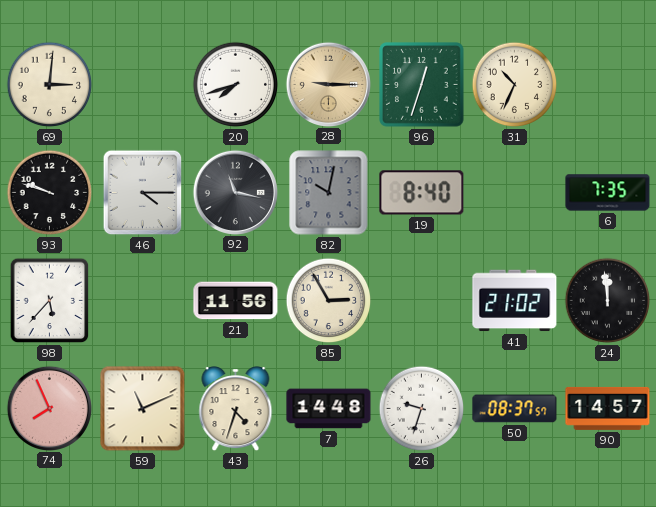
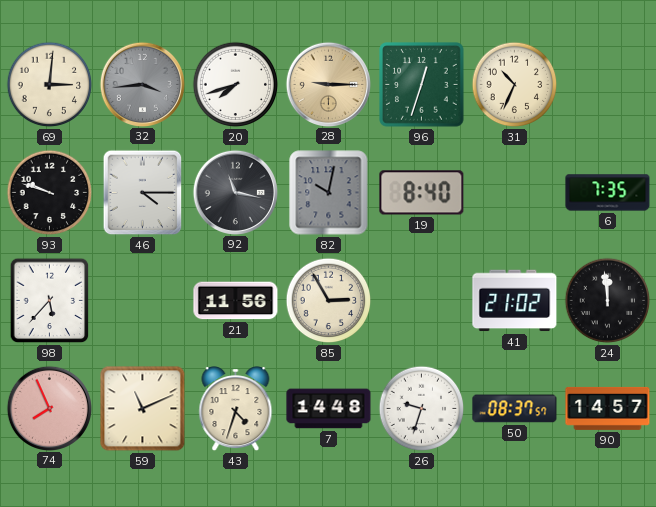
32: none -> 3:44 (142, 84)
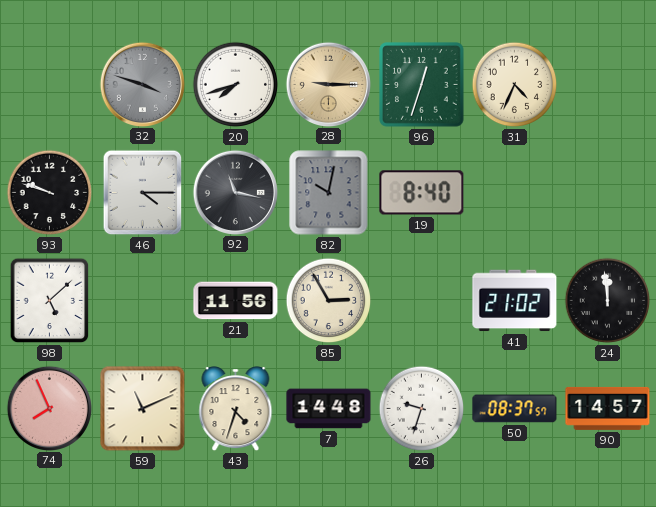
69: 3:01 -> none (50, 85)
32: 3:44 -> 3:48 (142, 84)
31: 10:34 -> 4:34 (515, 85)
6: 7:35 -> none (608, 193)
98: 5:37 -> 5:08 (50, 301)
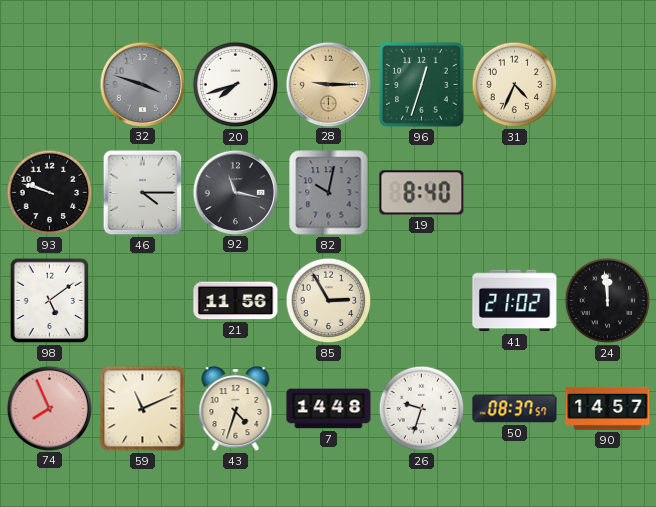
98: 5:08 -> 5:09 (50, 301)
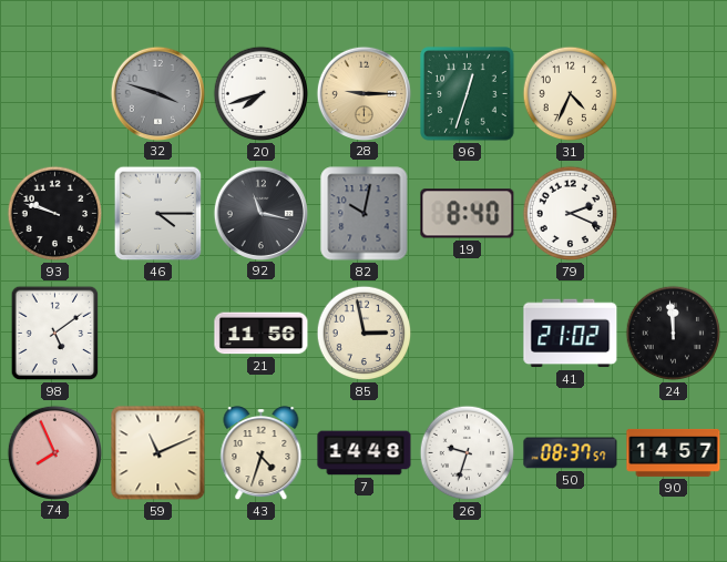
79: none -> 2:19 (571, 214)
85: 2:55 -> 2:58 (365, 334)
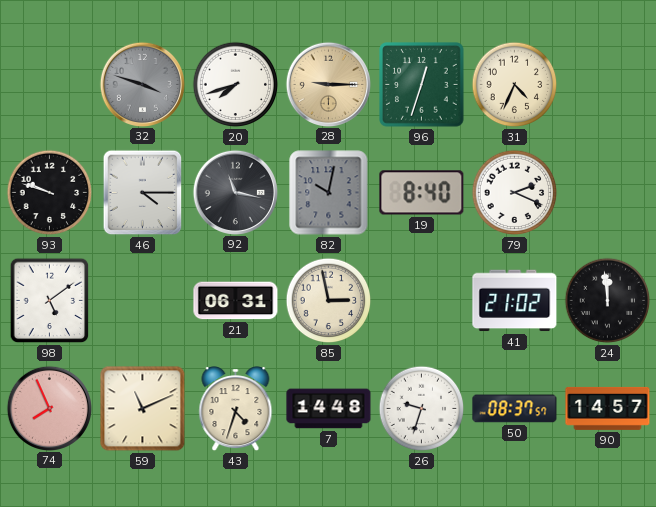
21: 11:56 -> 06:31 (236, 301)
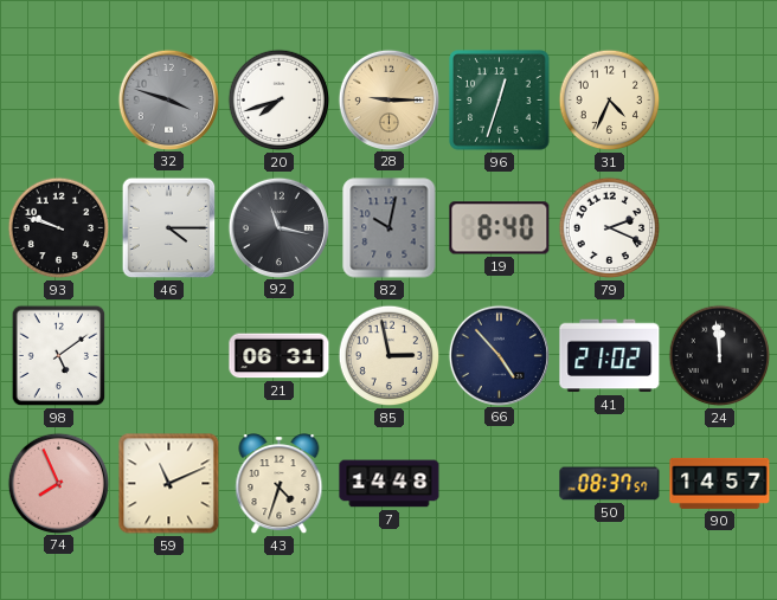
66: none -> 4:53 (499, 355)
26: 9:33 -> none (422, 409)
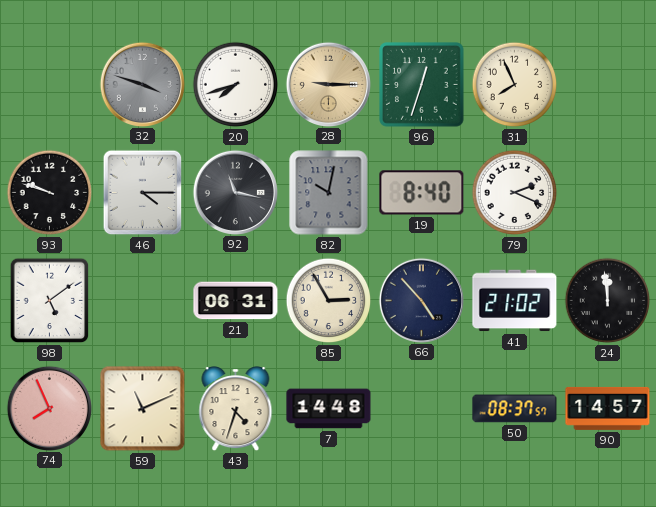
31: 4:34 -> 7:56 (515, 85)
85: 2:58 -> 2:55 (329, 301)
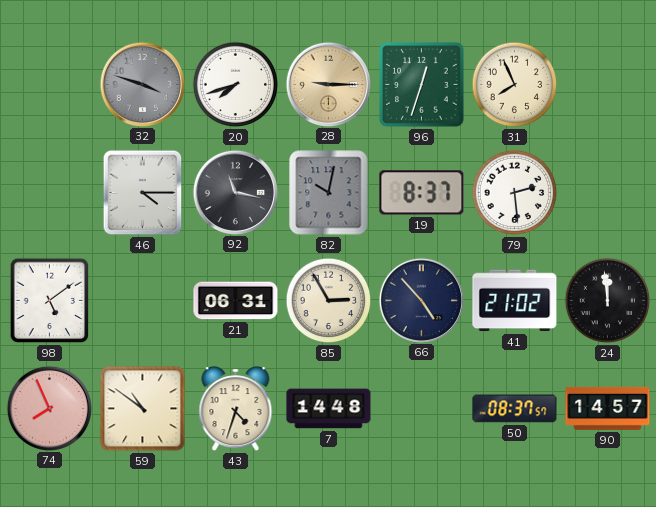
93: 9:48 -> none (50, 193)
19: 8:40 -> 8:37 (422, 193)
79: 2:19 -> 2:29 (515, 193)
59: 11:11 -> 10:51 (143, 409)
